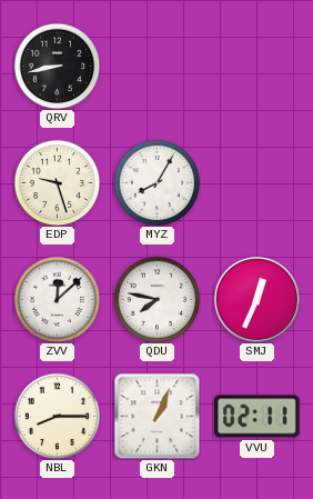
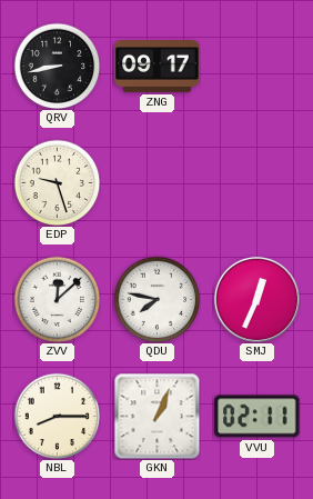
ZNG: none -> 09:17 (158, 67)
MYZ: 8:05 -> none (156, 182)
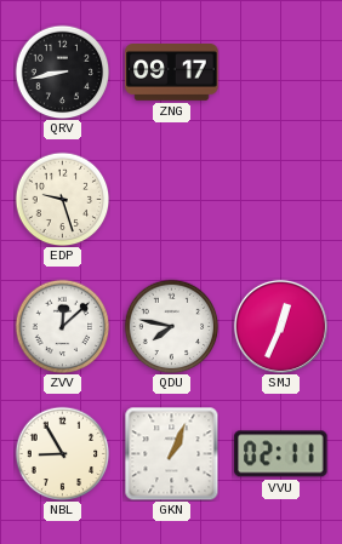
NBL: 8:15 -> 8:55 (62, 453)
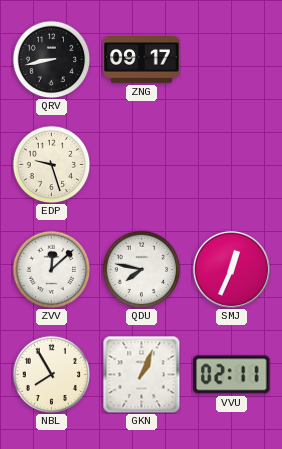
NBL: 8:55 -> 7:55 (51, 374)
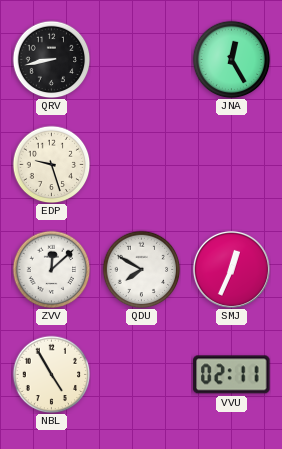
ZNG: 09:17 -> none (142, 60)
JNA: none -> 12:25 (231, 59)
QDU: 7:47 -> 7:50 (141, 269)
NBL: 7:55 -> 4:55 (51, 374)
GKN: 1:04 -> none (141, 374)
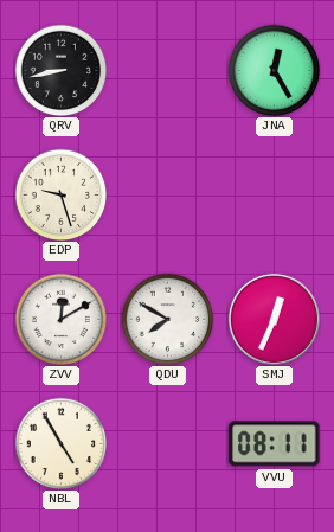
ZVV: 12:08 -> 12:10 (60, 319)
VVU: 02:11 -> 08:11 (275, 444)
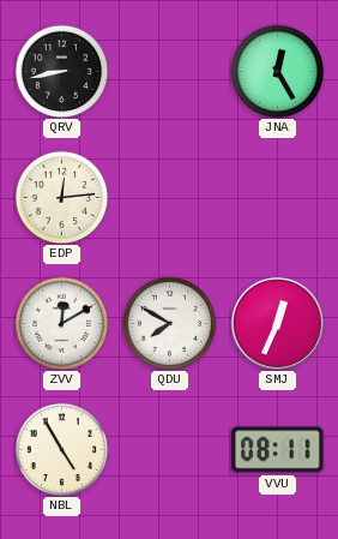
EDP: 9:27 -> 12:14 (61, 197)
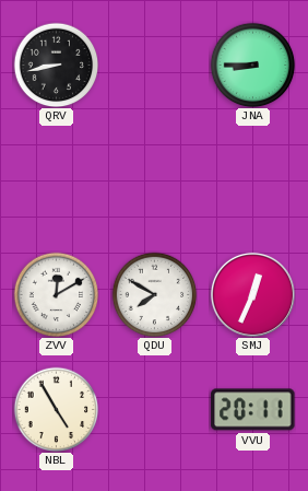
JNA: 12:25 -> 8:45 (252, 65)
EDP: 12:14 -> none (61, 197)
VVU: 08:11 -> 20:11 (253, 410)
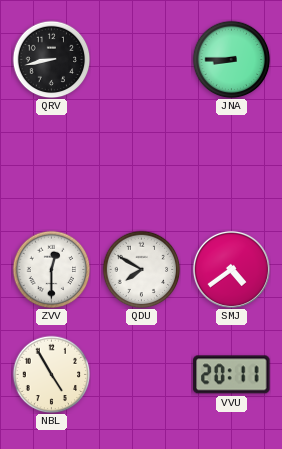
ZVV: 12:10 -> 12:30 (51, 269)
SMJ: 12:34 -> 4:39 (231, 269)
